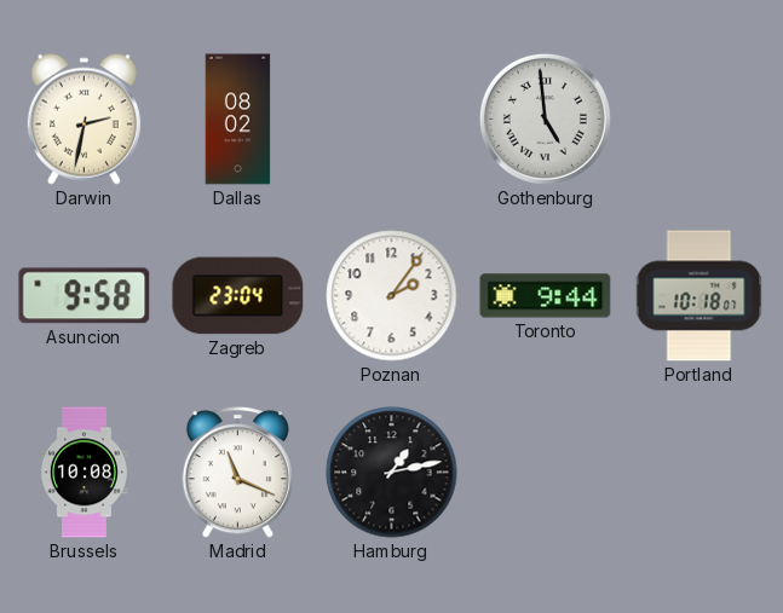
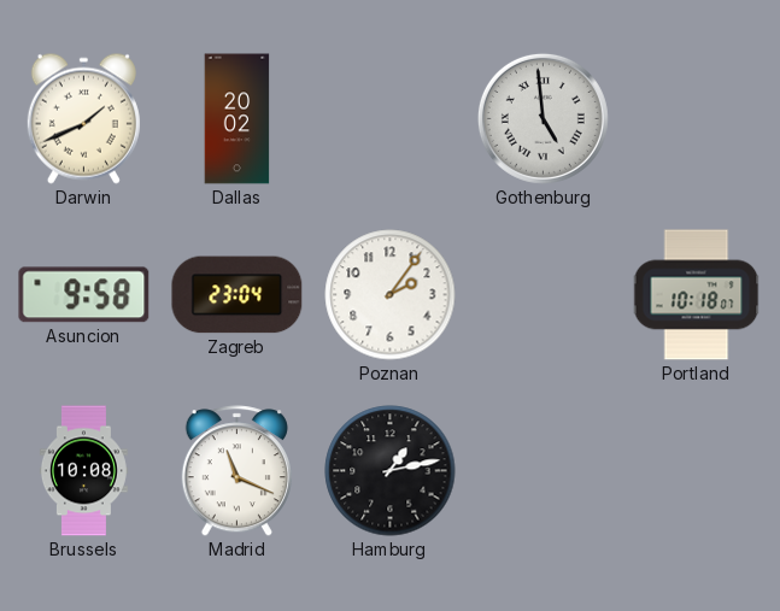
Darwin: 2:32 -> 1:41 (83, 118)
Dallas: 08:02 -> 20:02 (237, 119)
Toronto: 9:44 -> none (546, 296)
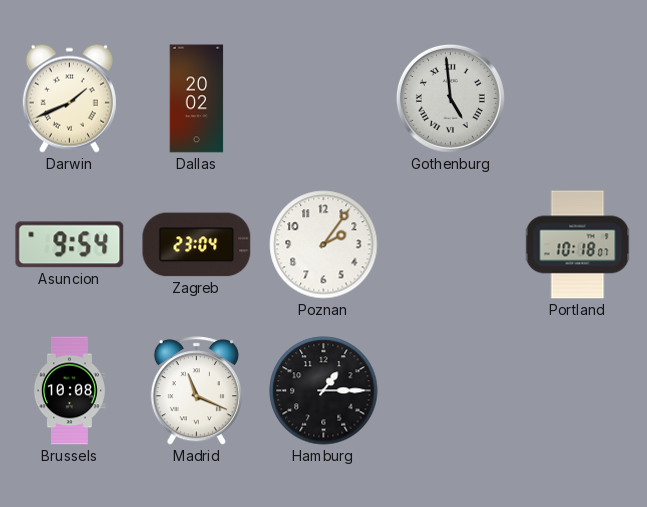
Asuncion: 9:58 -> 9:54 (70, 245)
Hamburg: 1:13 -> 1:15 (324, 391)
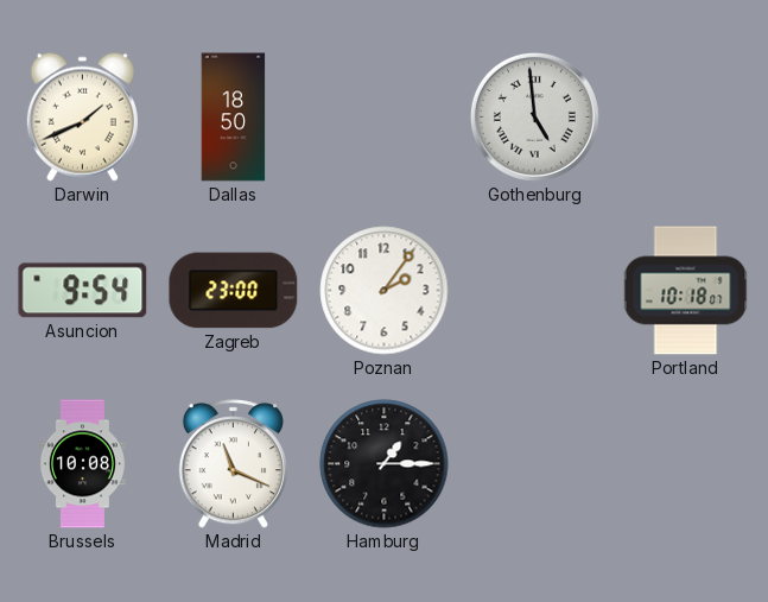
Dallas: 20:02 -> 18:50 (234, 118)
Zagreb: 23:04 -> 23:00 (234, 291)
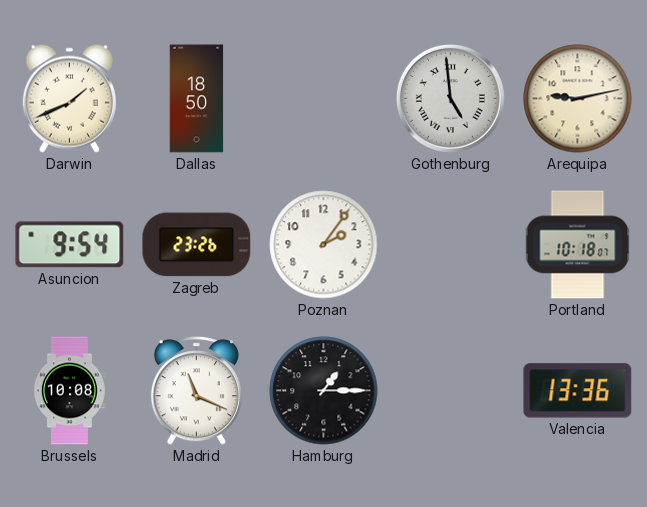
Arequipa: none -> 9:13 (578, 99)
Zagreb: 23:00 -> 23:26 (197, 245)
Valencia: none -> 13:36 (578, 391)
